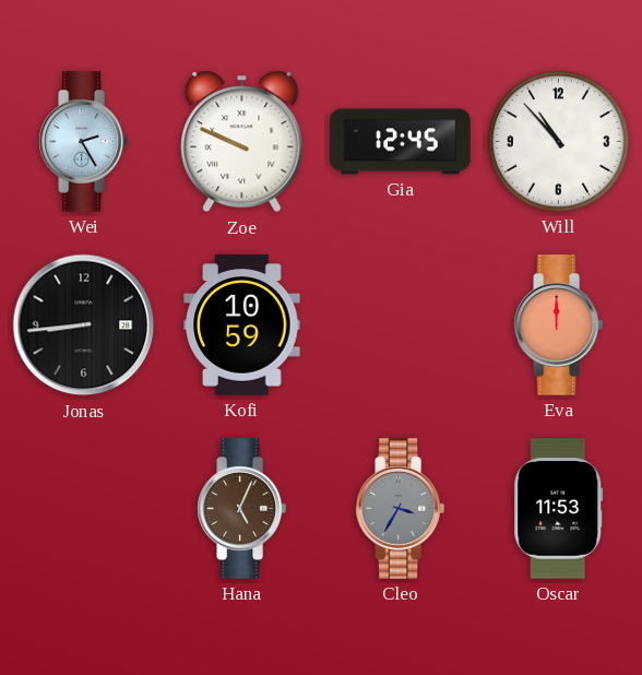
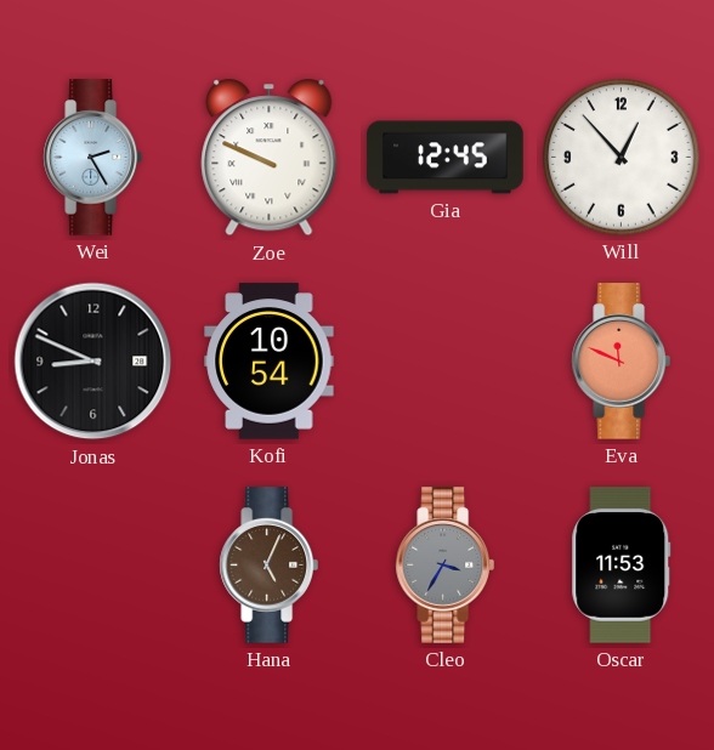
Will: 10:53 -> 12:53 (622, 158)
Jonas: 8:44 -> 8:49 (93, 362)
Kofi: 10:59 -> 10:54 (270, 362)
Eva: 12:00 -> 11:49 (620, 362)
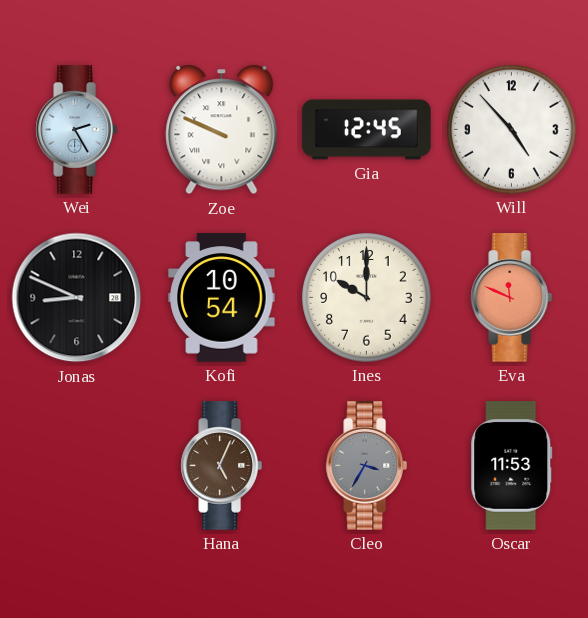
Will: 12:53 -> 4:53 (512, 130)
Ines: none -> 10:00 (367, 298)
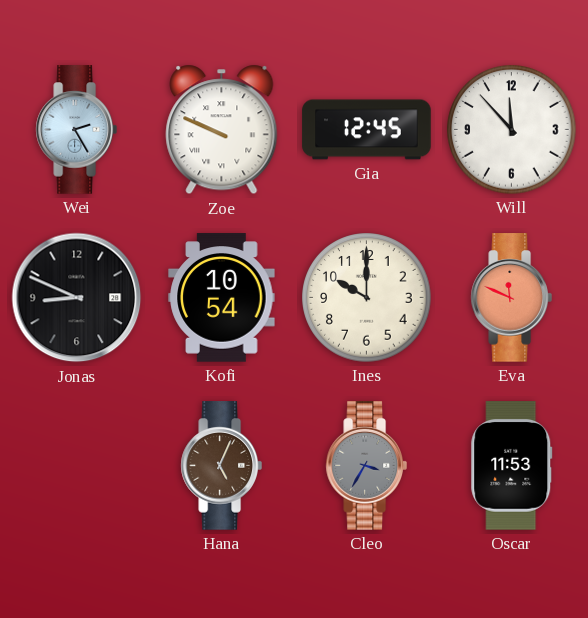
Will: 4:53 -> 11:53 (512, 130)
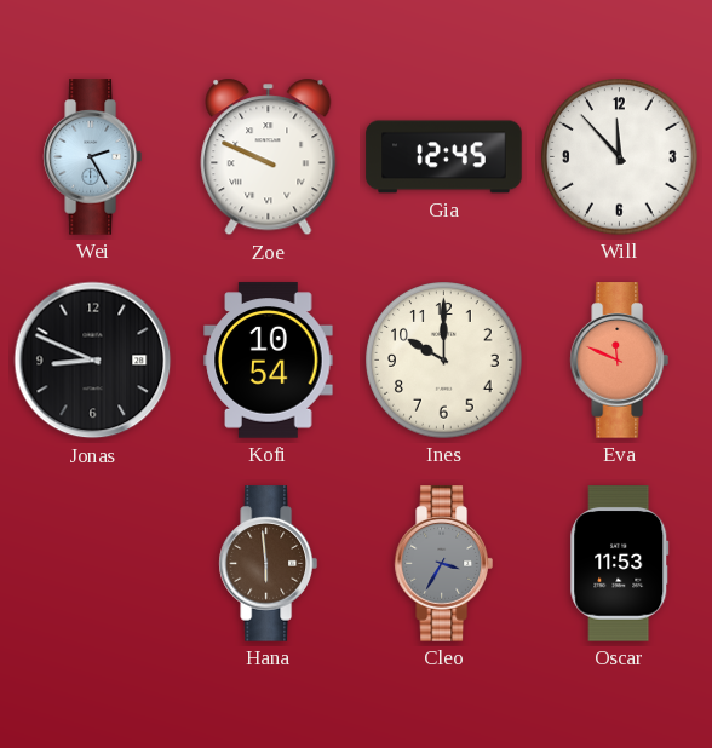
Hana: 5:04 -> 5:59 (268, 564)
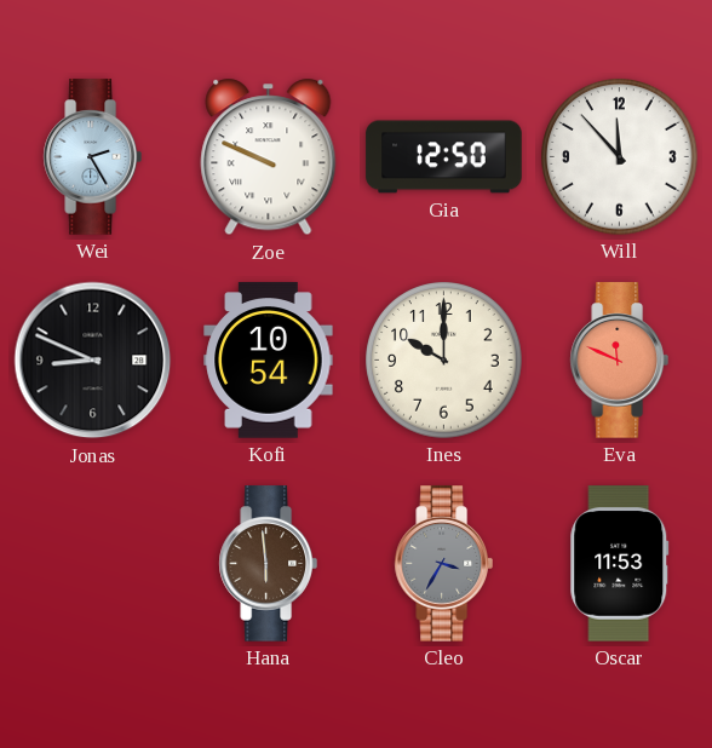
Gia: 12:45 -> 12:50 (444, 157)
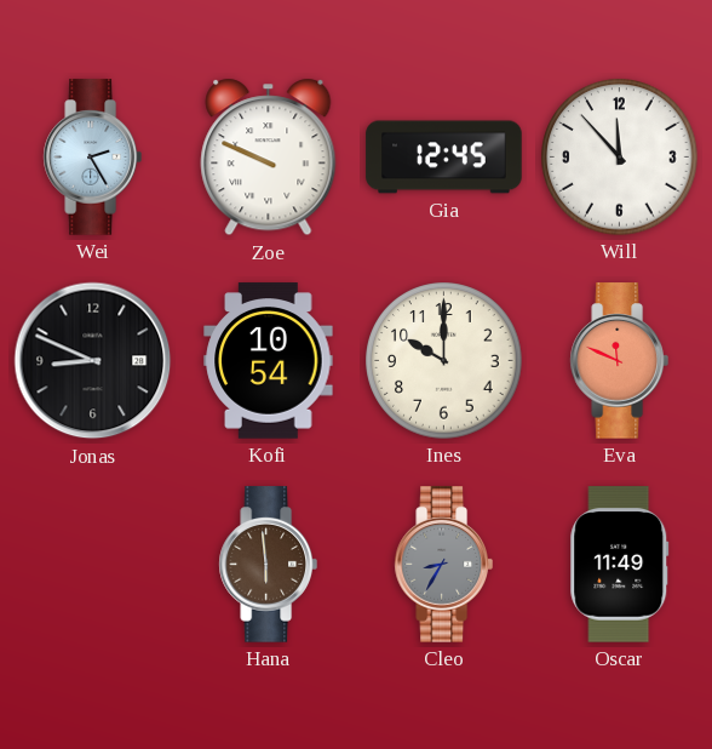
Gia: 12:50 -> 12:45 (444, 158)
Cleo: 3:35 -> 8:35 (443, 565)
Oscar: 11:53 -> 11:49 (620, 565)
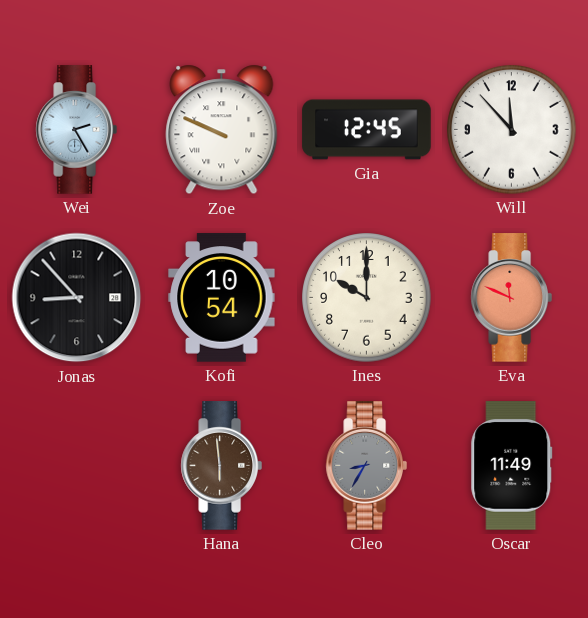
Jonas: 8:49 -> 8:53 (77, 298)
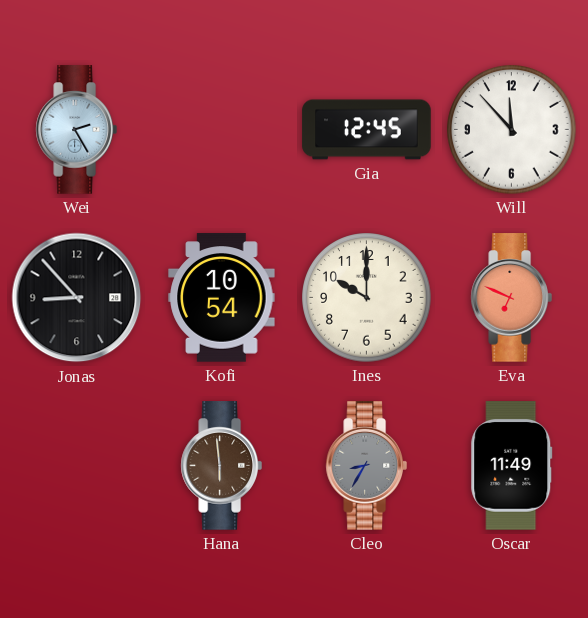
Zoe: 9:49 -> none (222, 130)
Eva: 11:49 -> 6:49 (511, 298)
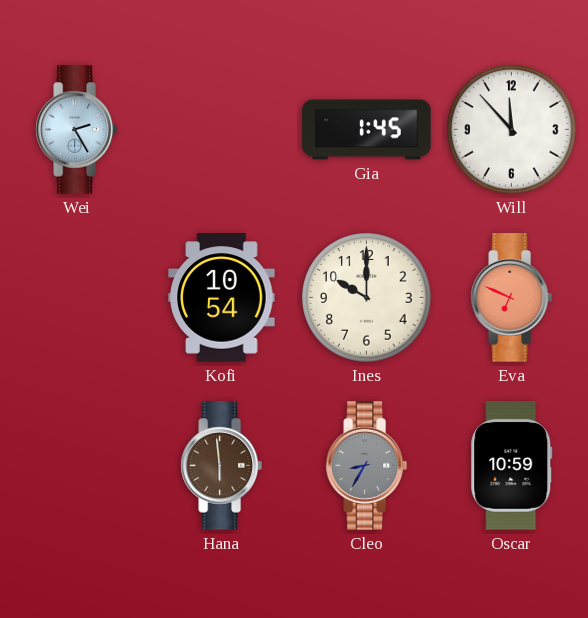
Gia: 12:45 -> 1:45 (367, 130)
Jonas: 8:53 -> none (77, 298)
Oscar: 11:49 -> 10:59 (512, 466)
